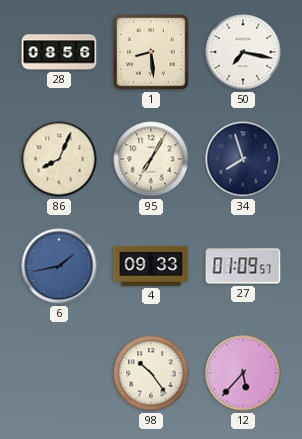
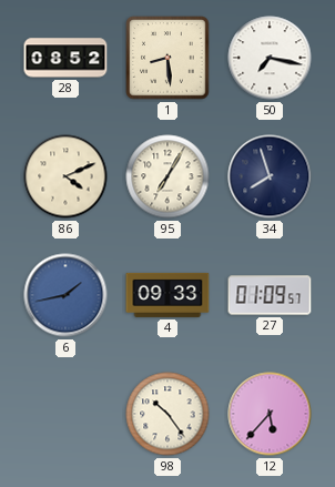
28: 08:56 -> 08:52 (65, 58)
86: 8:04 -> 4:11 (65, 176)
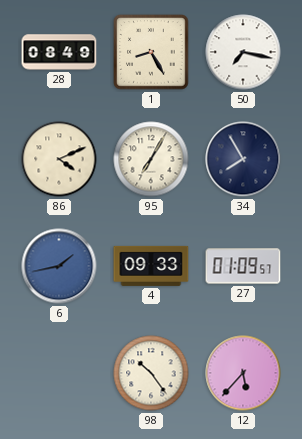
28: 08:52 -> 08:49 (59, 52)
1: 8:29 -> 8:25 (151, 52)
34: 7:57 -> 7:55 (243, 159)
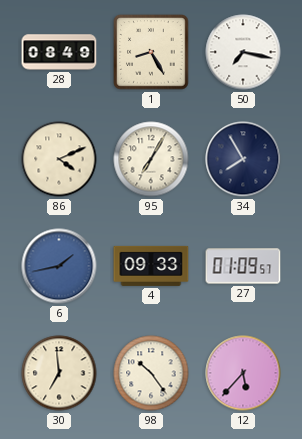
30: none -> 6:59 (59, 373)
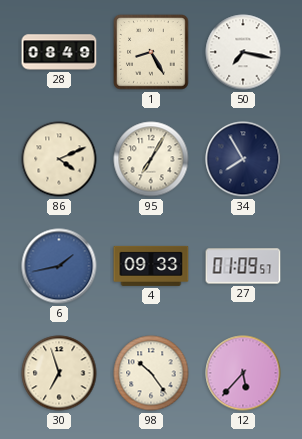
30: 6:59 -> 6:57 (59, 373)
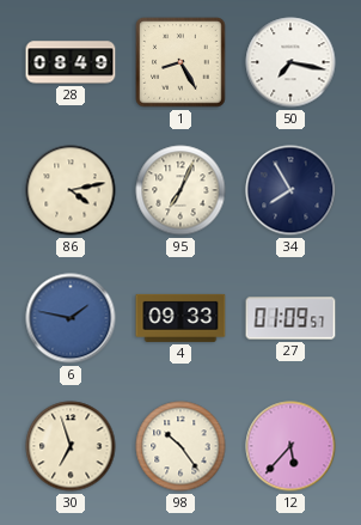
86: 4:11 -> 4:13 (71, 190)
95: 7:05 -> 7:04 (180, 190)
6: 1:43 -> 1:47 (71, 318)
